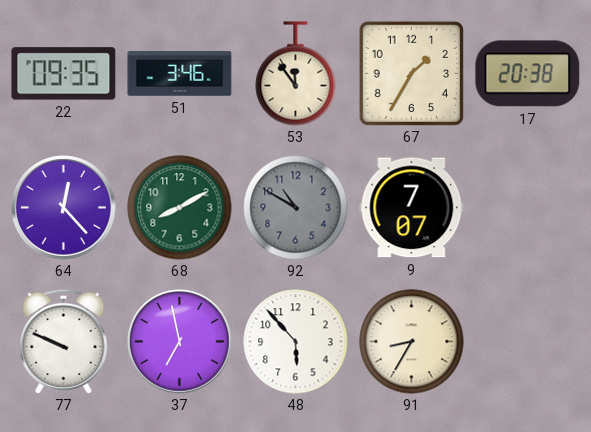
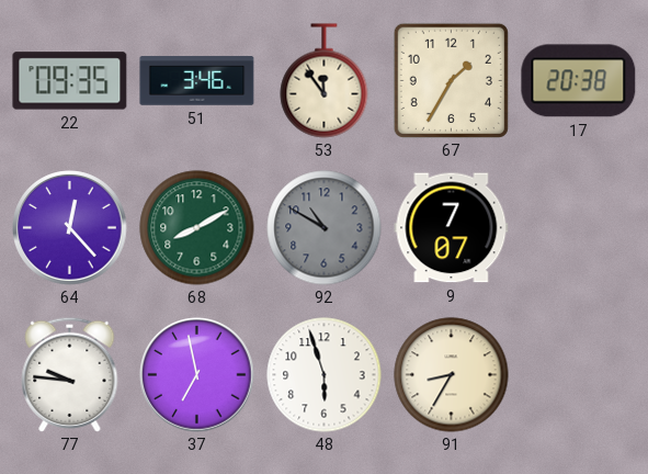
77: 9:49 -> 9:46 (70, 374)
48: 5:53 -> 5:57 (325, 375)
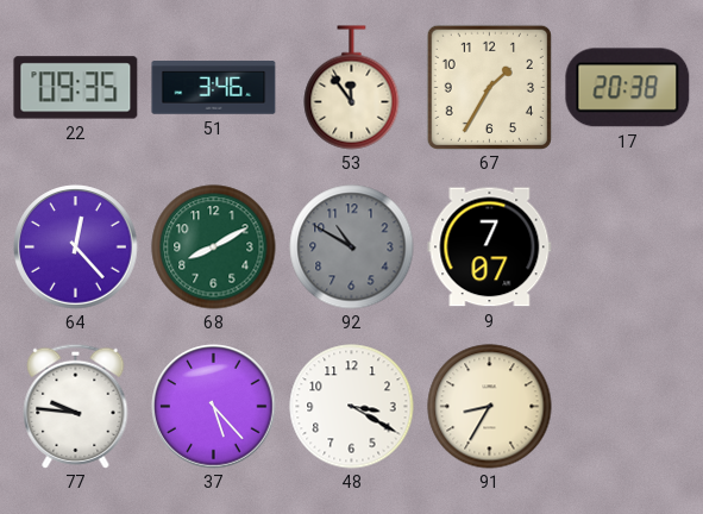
37: 6:58 -> 5:23 (214, 407)
48: 5:57 -> 3:20 (352, 407)
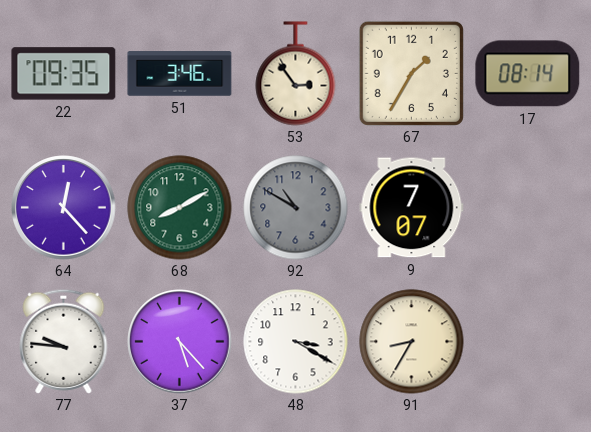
53: 11:54 -> 2:54 (296, 74)
17: 20:38 -> 08:14 (528, 74)
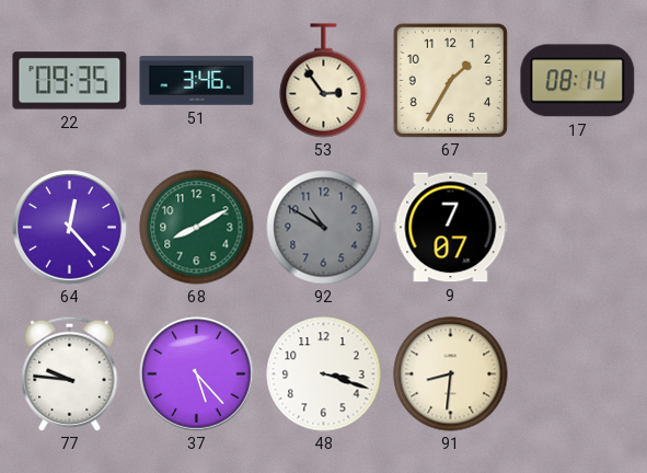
48: 3:20 -> 3:18 (324, 374)
91: 8:35 -> 8:31 (451, 374)
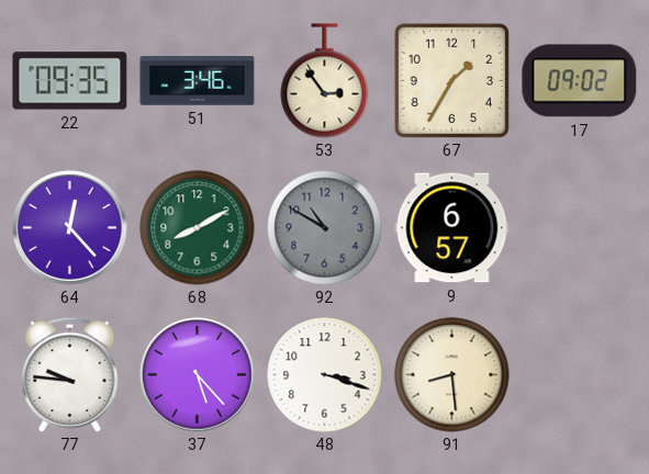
17: 08:14 -> 09:02 (580, 81)
9: 7:07 -> 6:57 (452, 228)
91: 8:31 -> 8:29 (452, 375)
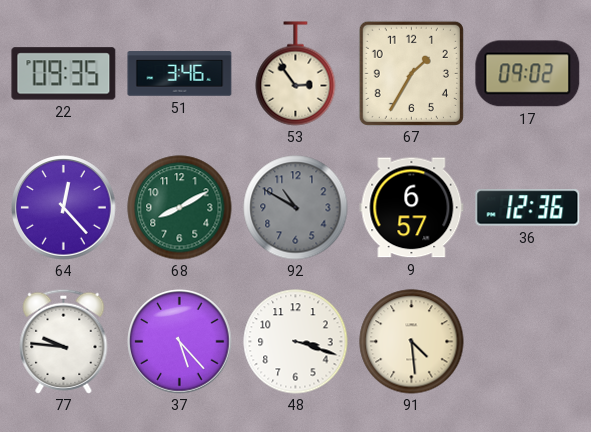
36: none -> 12:36 (528, 208)
91: 8:29 -> 4:29 (412, 342)
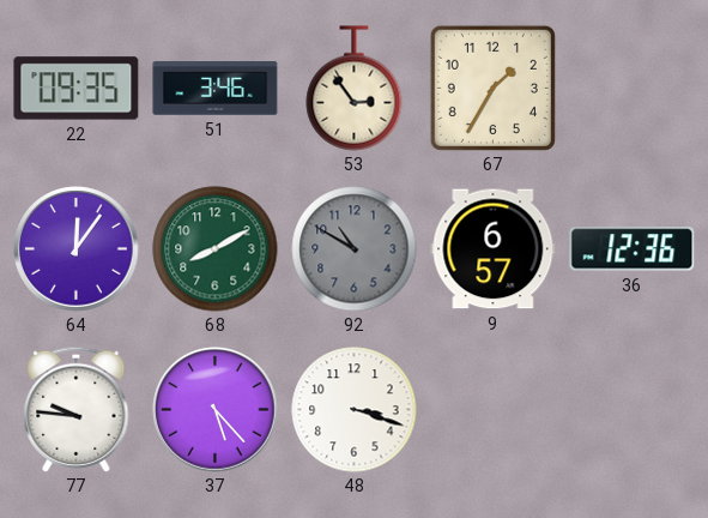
17: 09:02 -> none (528, 74)
64: 12:23 -> 12:06 (77, 249)
91: 4:29 -> none (412, 342)
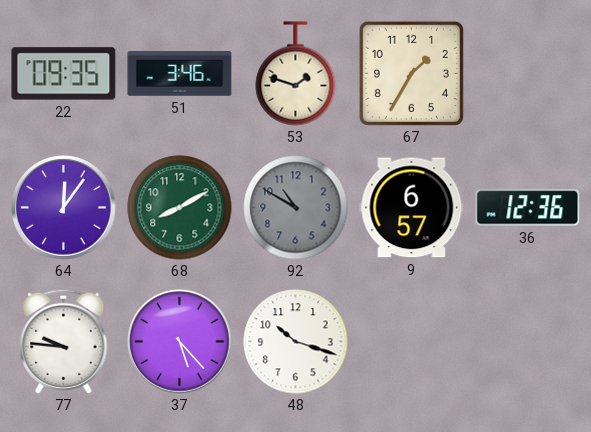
53: 2:54 -> 1:48 (296, 74)
48: 3:18 -> 10:18 (296, 342)
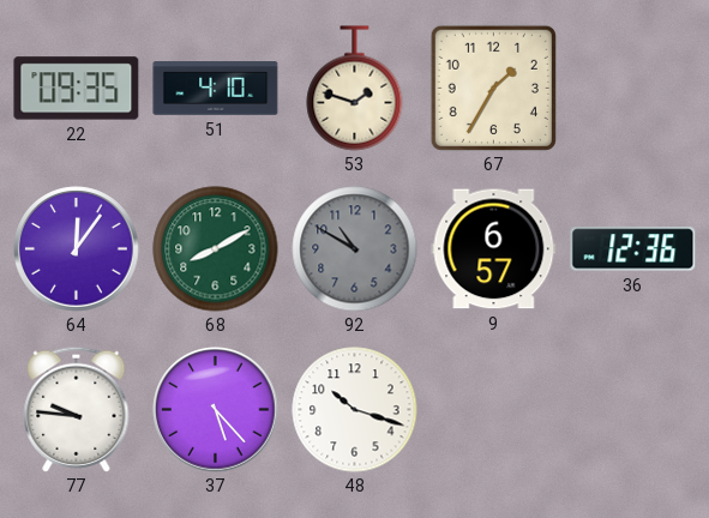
51: 3:46 -> 4:10 (216, 89)
